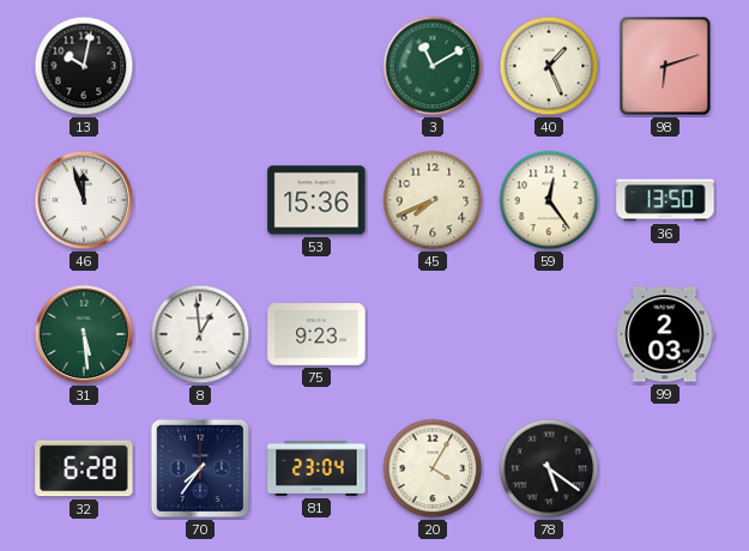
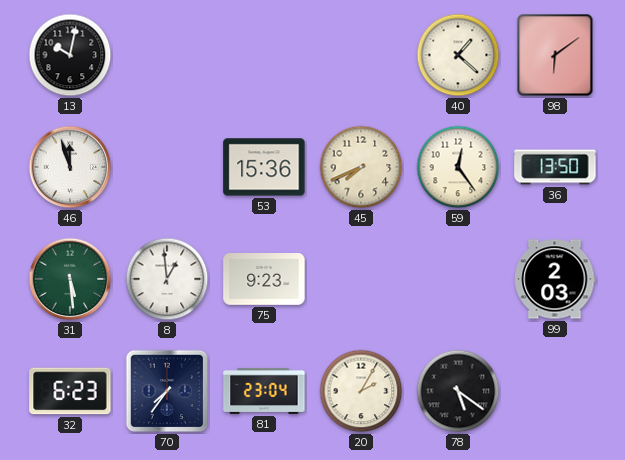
3: 11:10 -> none (433, 66)
40: 1:26 -> 1:22 (458, 55)
98: 6:12 -> 6:09 (555, 55)
32: 6:28 -> 6:23 (70, 391)
20: 4:05 -> 2:05 (361, 391)
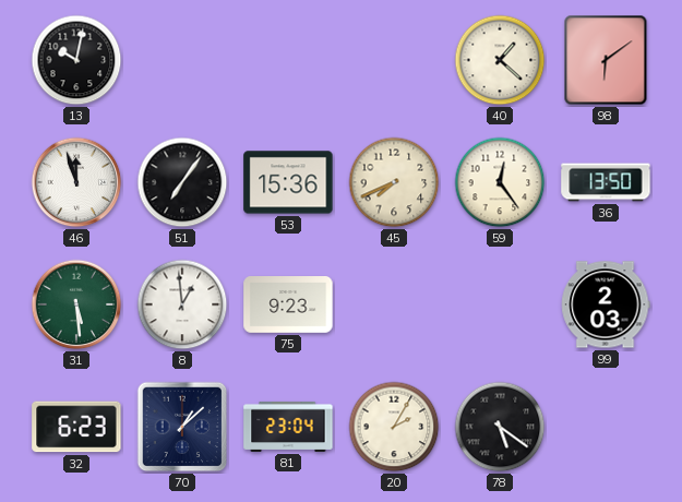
51: none -> 7:06 (182, 182)
70: 7:36 -> 1:08 (182, 427)
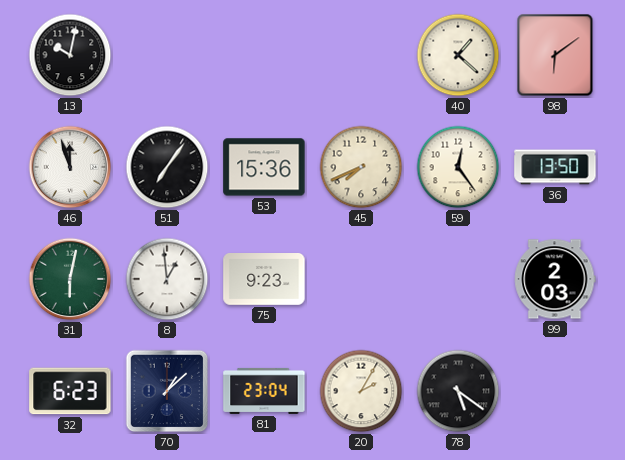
31: 5:29 -> 6:02 (70, 279)
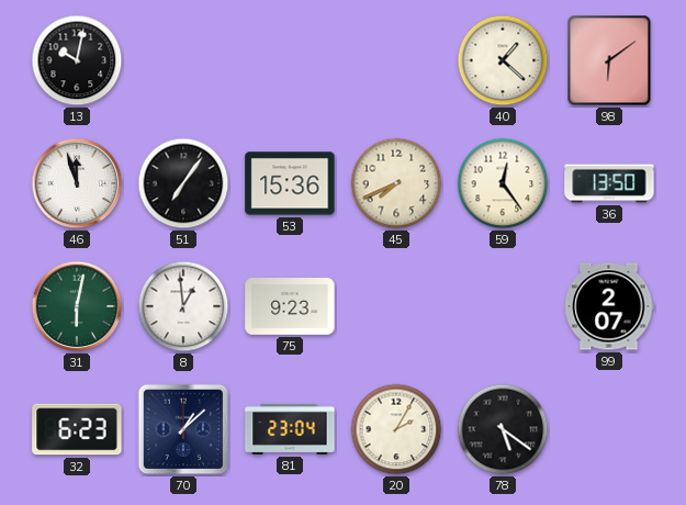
99: 2:03 -> 2:07 (609, 306)
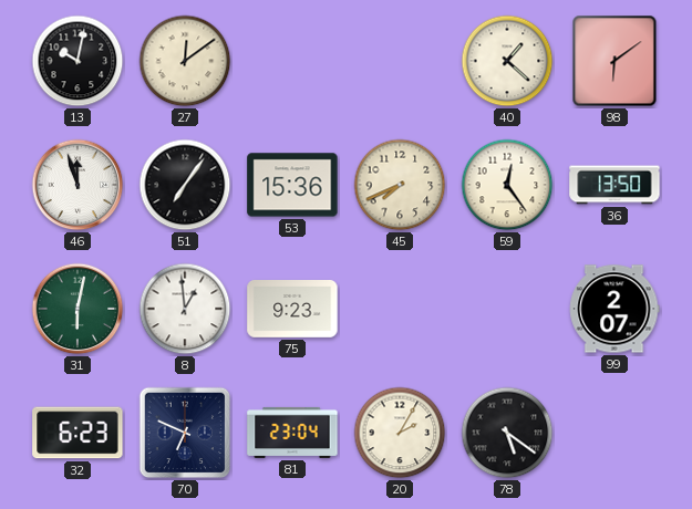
27: none -> 12:09 (185, 61)
70: 1:08 -> 6:49 (185, 433)
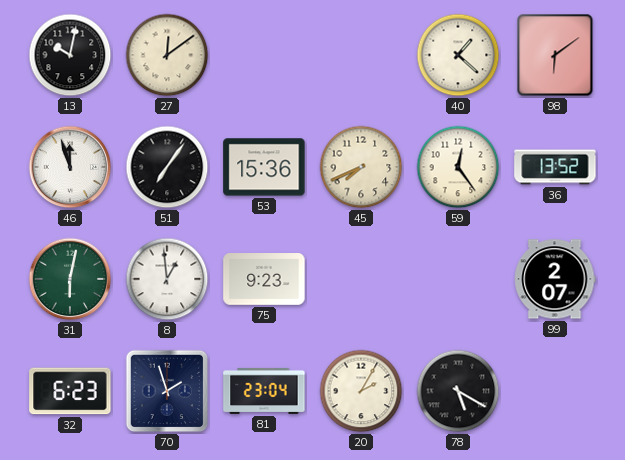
36: 13:50 -> 13:52 (555, 167)
70: 6:49 -> 1:57 (167, 391)
78: 5:21 -> 5:20 (458, 391)
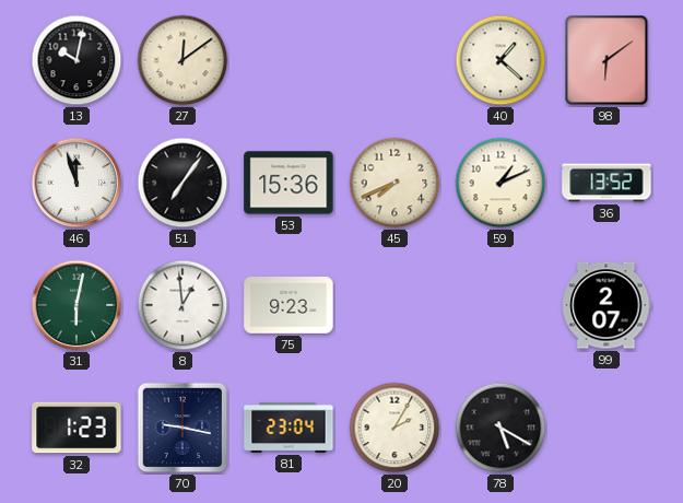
59: 12:24 -> 1:11 (501, 183)
32: 6:23 -> 1:23 (76, 428)
70: 1:57 -> 9:17 (182, 428)
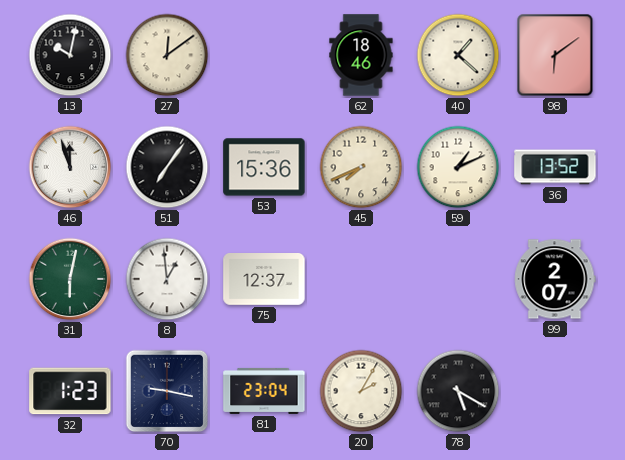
62: none -> 18:46 (361, 55)
75: 9:23 -> 12:37 (264, 280)
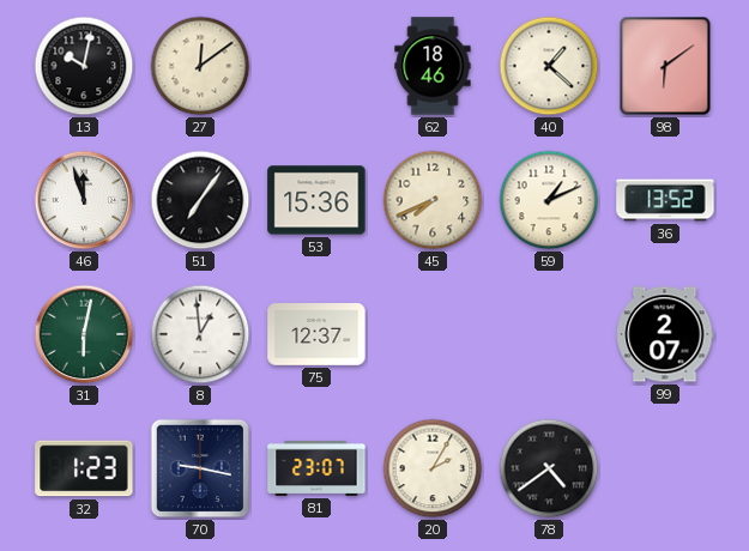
81: 23:04 -> 23:07 (316, 468)
78: 5:20 -> 4:39 (549, 468)
